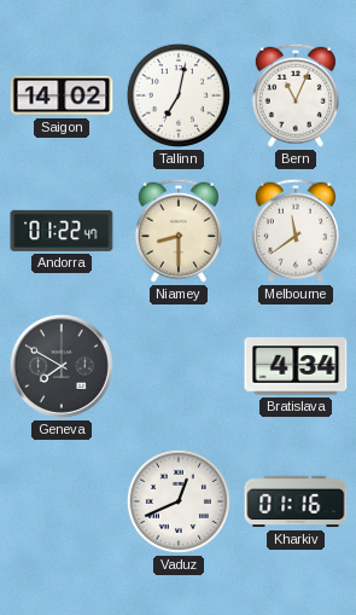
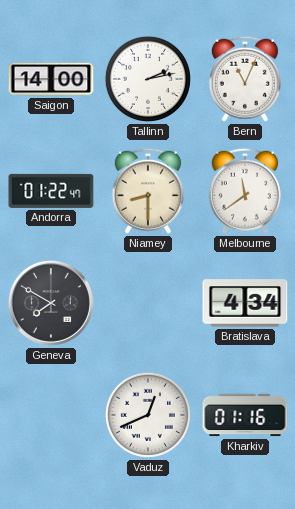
Saigon: 14:02 -> 14:00 (51, 79)
Tallinn: 7:02 -> 2:13 (148, 79)
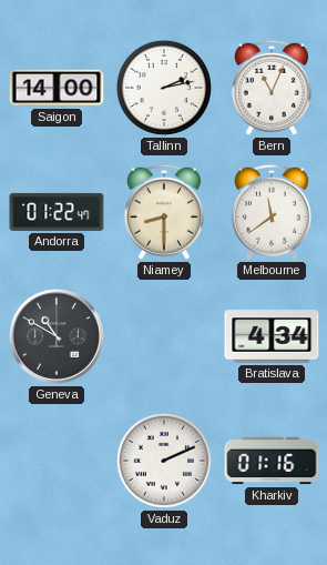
Geneva: 7:50 -> 10:50 (57, 336)
Vaduz: 12:41 -> 2:11 (164, 461)
